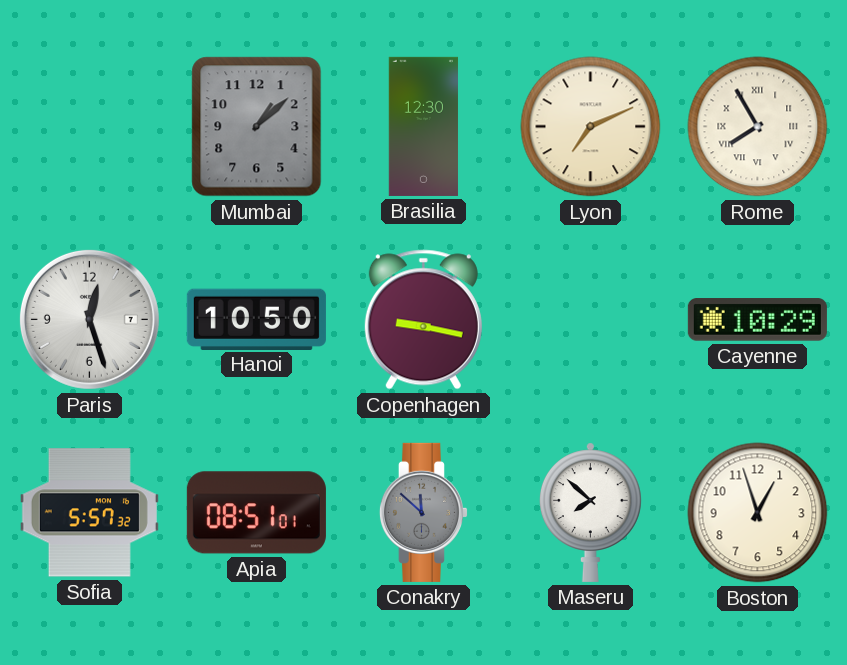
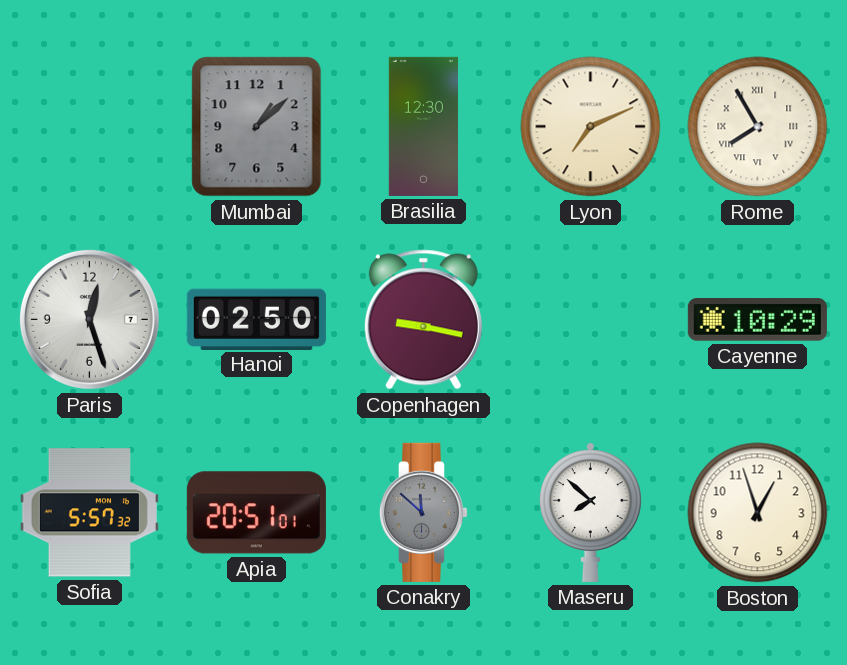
Hanoi: 10:50 -> 02:50 (256, 319)
Apia: 08:51 -> 20:51 (256, 513)
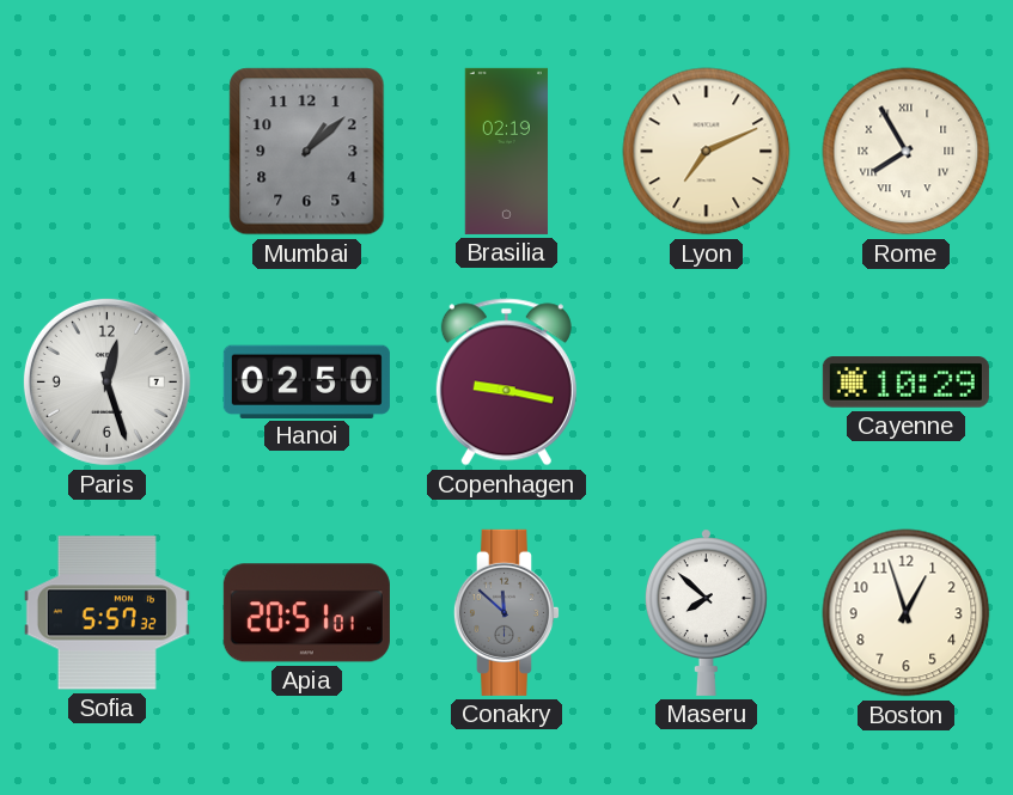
Brasilia: 12:30 -> 02:19 (506, 151)
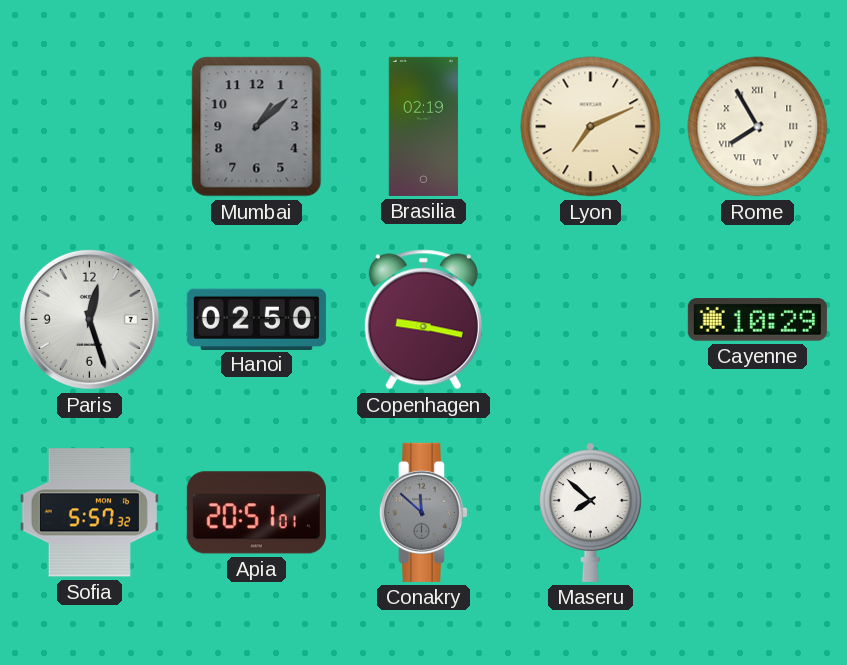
Boston: 12:57 -> none (907, 613)
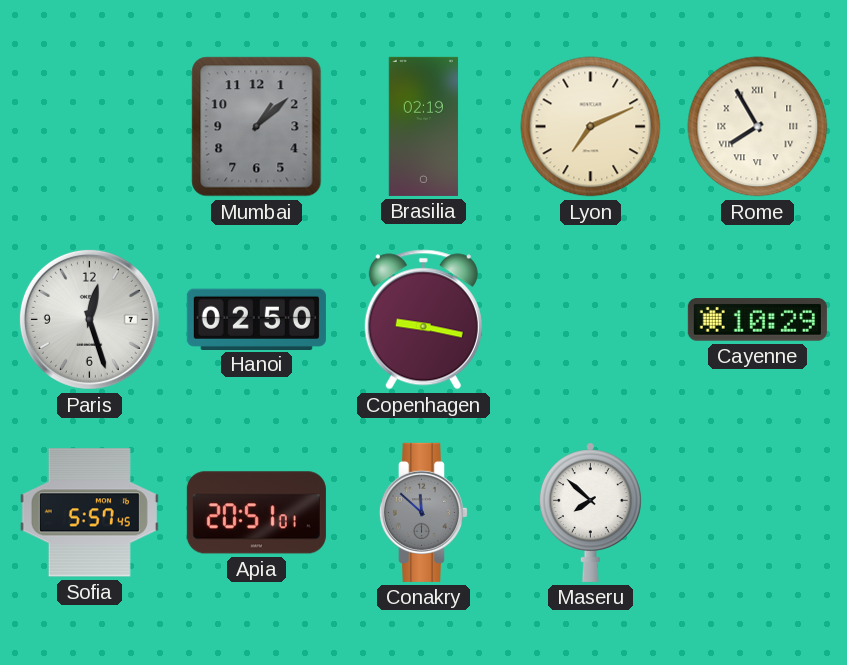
Sofia: 5:57:32 -> 5:57:45 (89, 513)
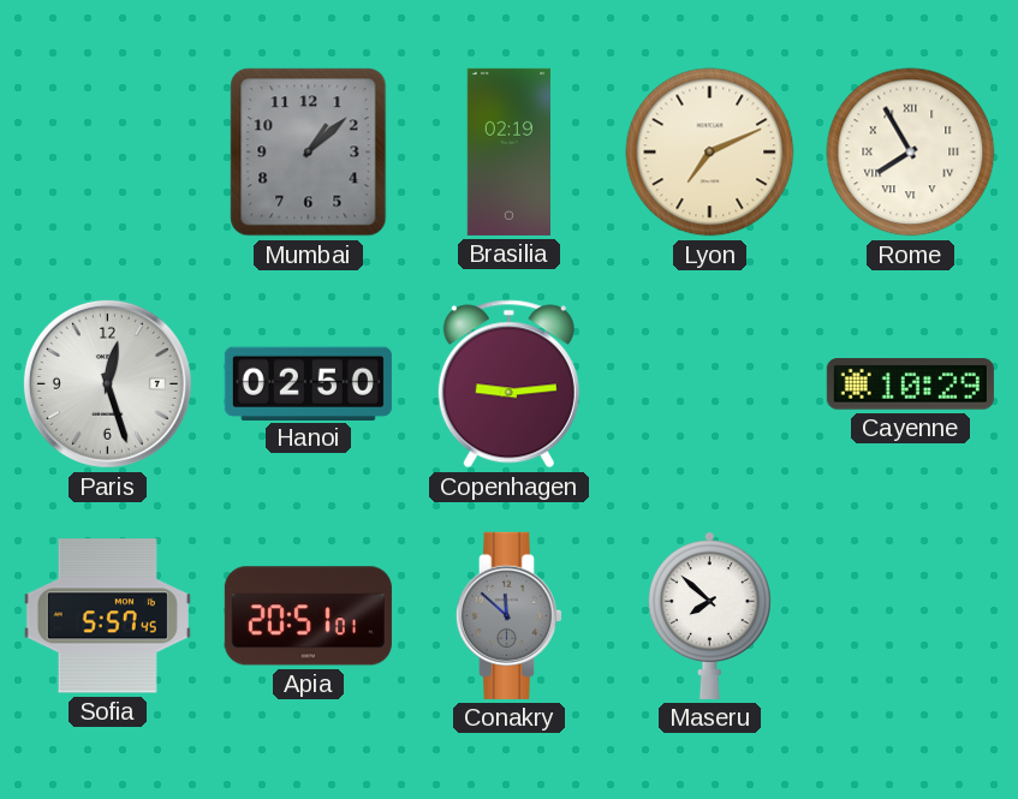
Copenhagen: 9:17 -> 9:14 (508, 384)
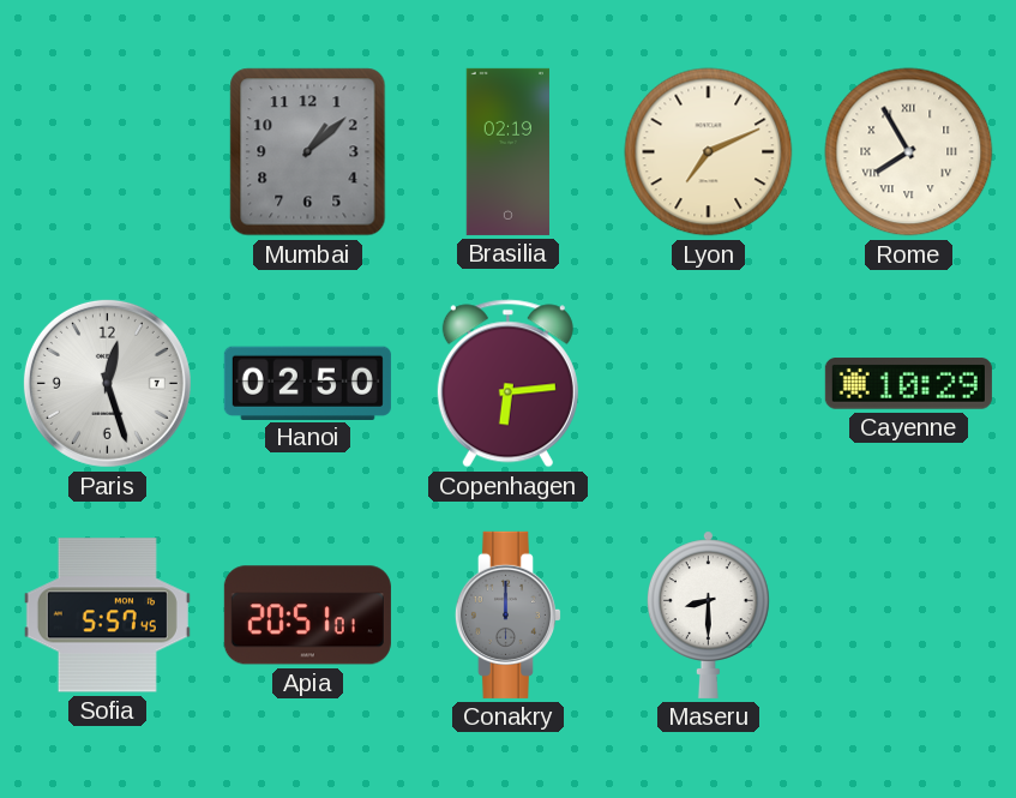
Copenhagen: 9:14 -> 6:14 (507, 384)
Conakry: 11:52 -> 12:00 (507, 614)
Maseru: 7:52 -> 8:30 (708, 614)
